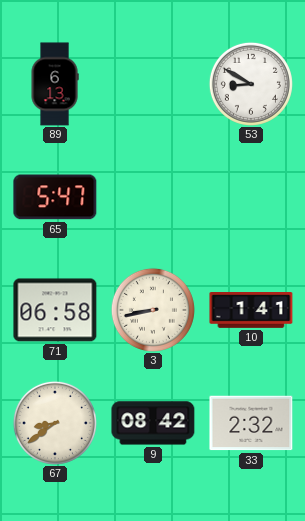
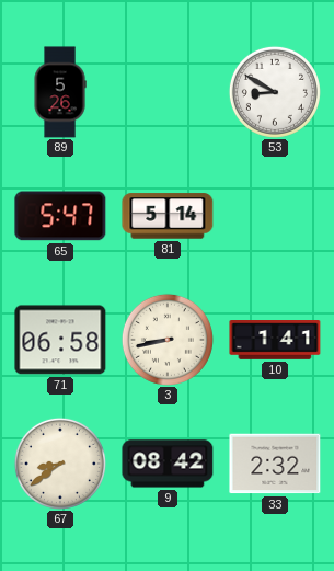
89: 6:13 -> 5:26 (60, 92)
81: none -> 5:14 (168, 216)
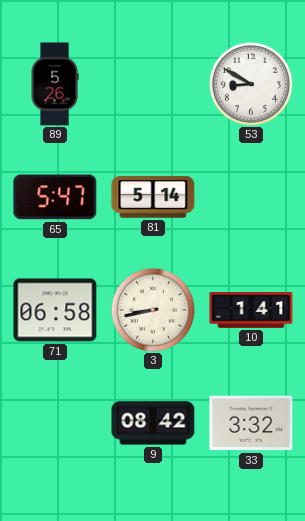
67: 8:39 -> none (60, 464)
33: 2:32 -> 3:32 (251, 423)
